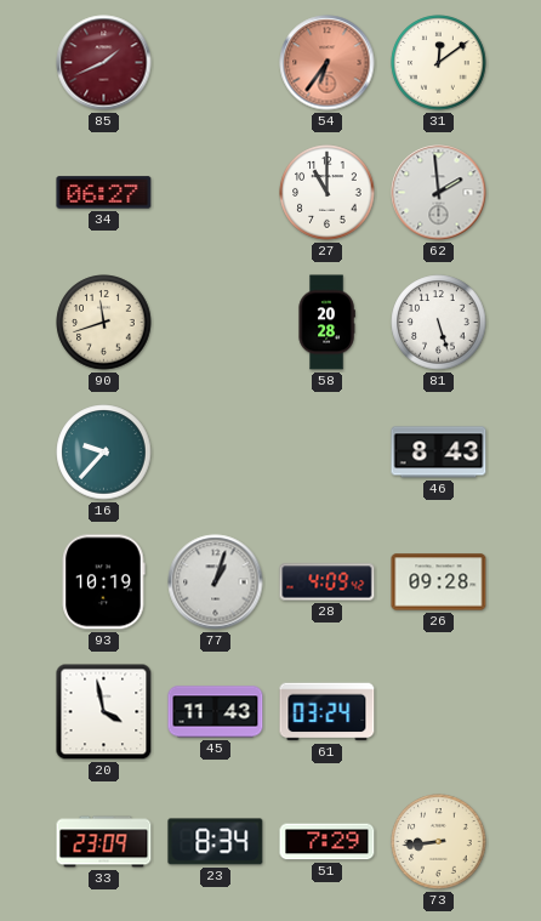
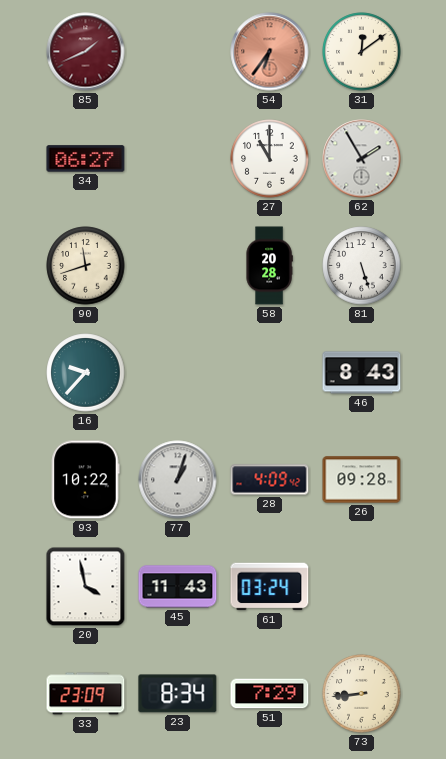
62: 1:59 -> 1:55 (362, 159)
93: 10:19 -> 10:22 (85, 480)
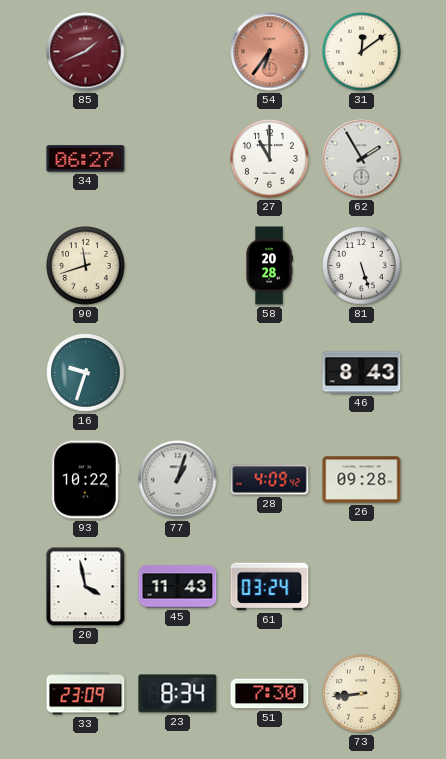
16: 9:37 -> 9:33 (86, 373)
51: 7:29 -> 7:30 (270, 694)
